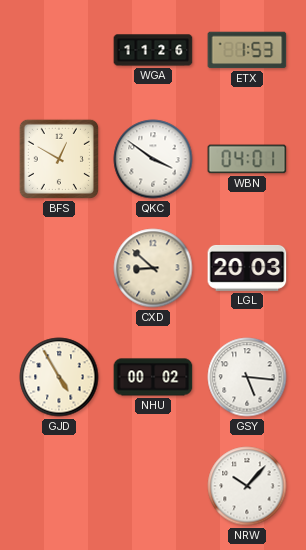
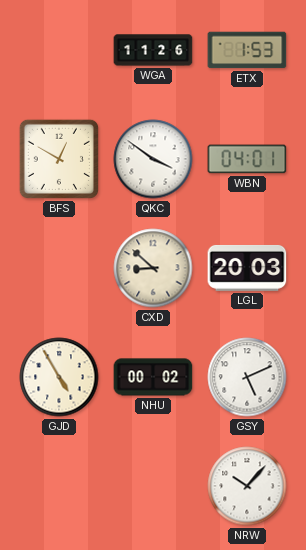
GSY: 5:16 -> 5:11 (247, 377)
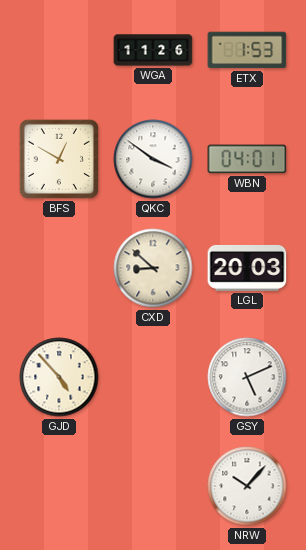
GJD: 4:55 -> 4:53 (59, 377)
NHU: 00:02 -> none (153, 377)
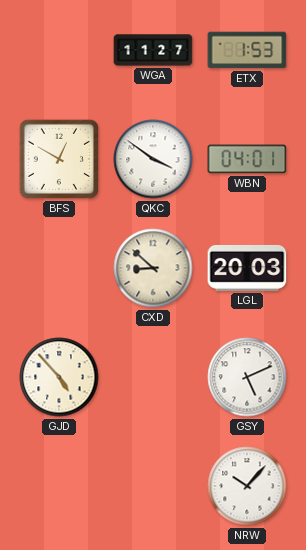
WGA: 11:26 -> 11:27 (153, 50)
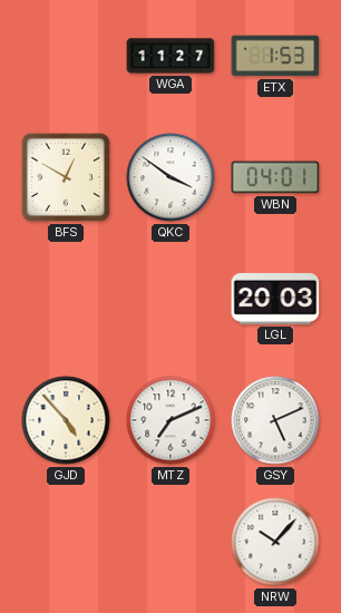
CXD: 8:52 -> none (153, 268)
MTZ: none -> 7:11 (170, 420)
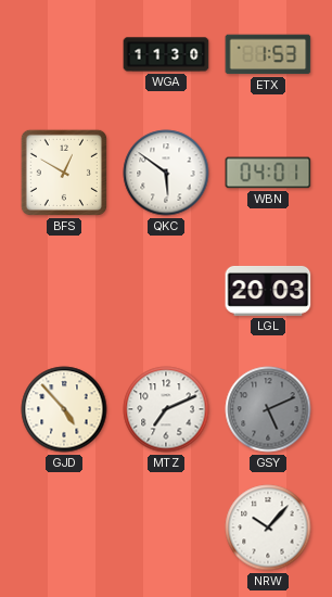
WGA: 11:27 -> 11:30 (166, 54)
QKC: 3:51 -> 5:51 (166, 173)
GSY dial: white -> grey (268, 409)
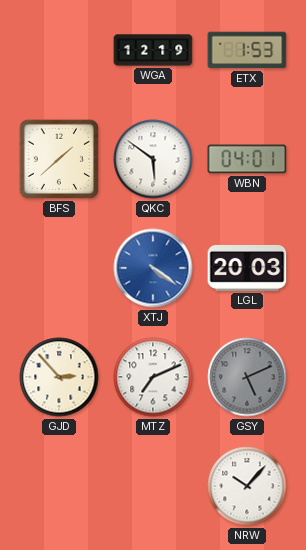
WGA: 11:30 -> 12:19 (153, 50)
BFS: 12:50 -> 1:38 (59, 159)
XTJ: none -> 4:21 (153, 268)
GJD: 4:53 -> 2:53 (59, 377)
